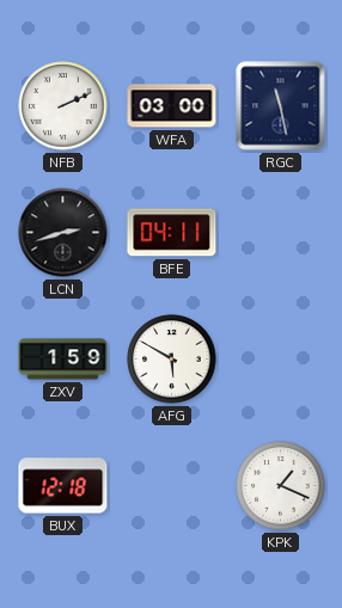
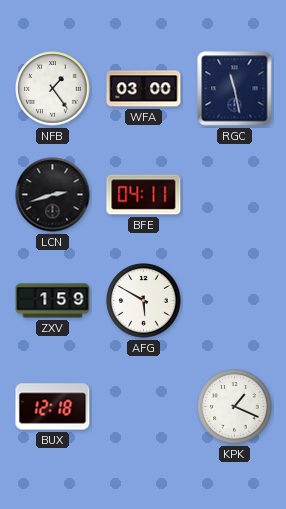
NFB: 2:11 -> 1:24 (53, 89)
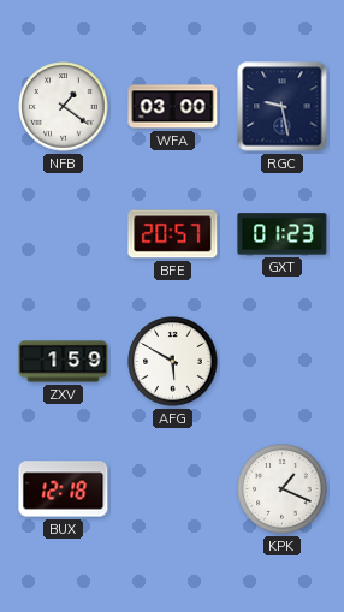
NFB: 1:24 -> 1:21 (64, 107)
RGC: 11:28 -> 9:28 (283, 107)
LCN: 2:42 -> none (53, 195)
BFE: 04:11 -> 20:57 (173, 234)
GXT: none -> 01:23 (283, 234)
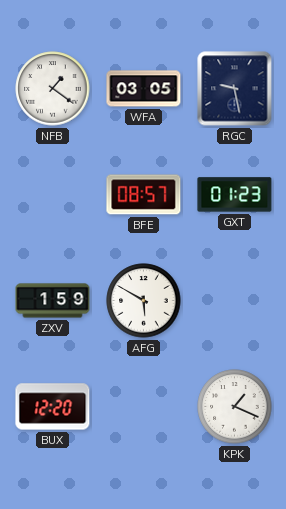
WFA: 03:00 -> 03:05 (144, 89)
BFE: 20:57 -> 08:57 (144, 195)
BUX: 12:18 -> 12:20 (53, 407)
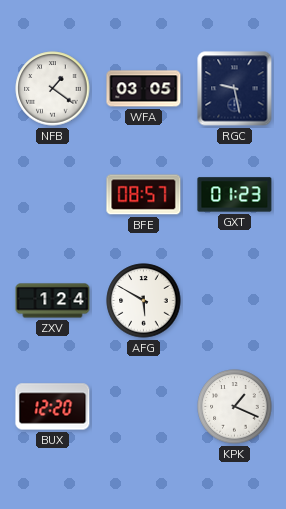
ZXV: 1:59 -> 1:24 (53, 301)
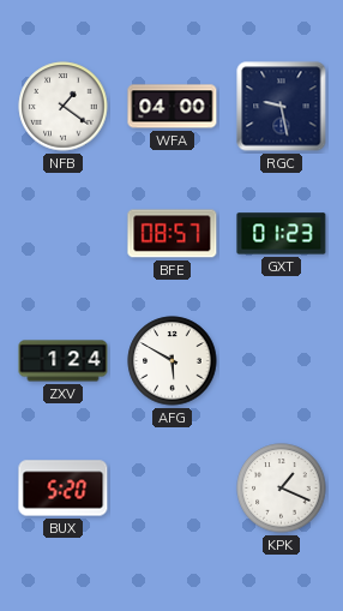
WFA: 03:05 -> 04:00 (173, 107)
BUX: 12:20 -> 5:20 (64, 489)
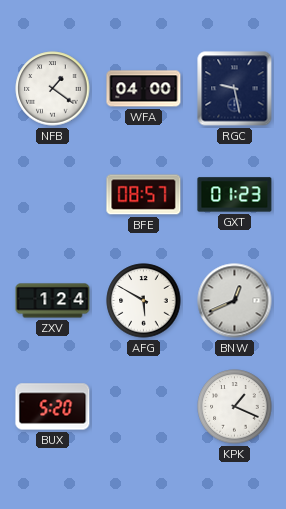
BNW: none -> 12:41 (235, 301)
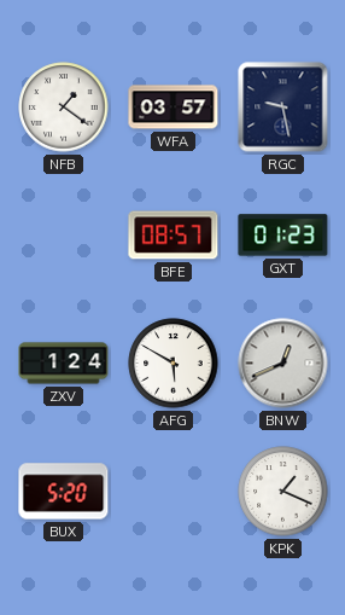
WFA: 04:00 -> 03:57 (174, 108)
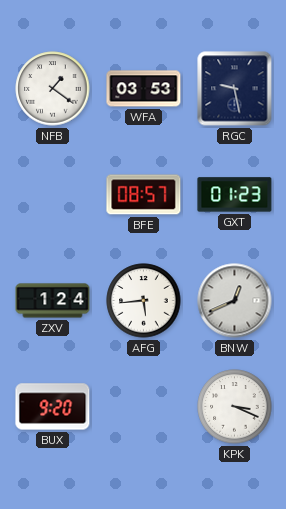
WFA: 03:57 -> 03:53 (144, 89)
AFG: 5:50 -> 5:44 (144, 301)
BUX: 5:20 -> 9:20 (53, 407)
KPK: 1:19 -> 3:19 (235, 407)
